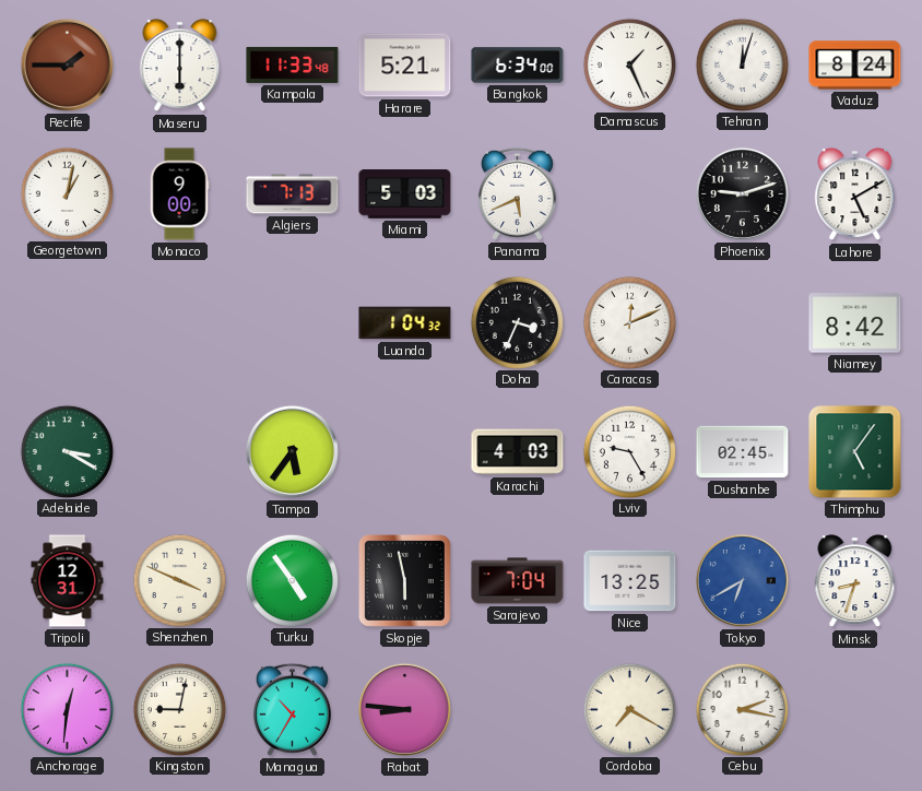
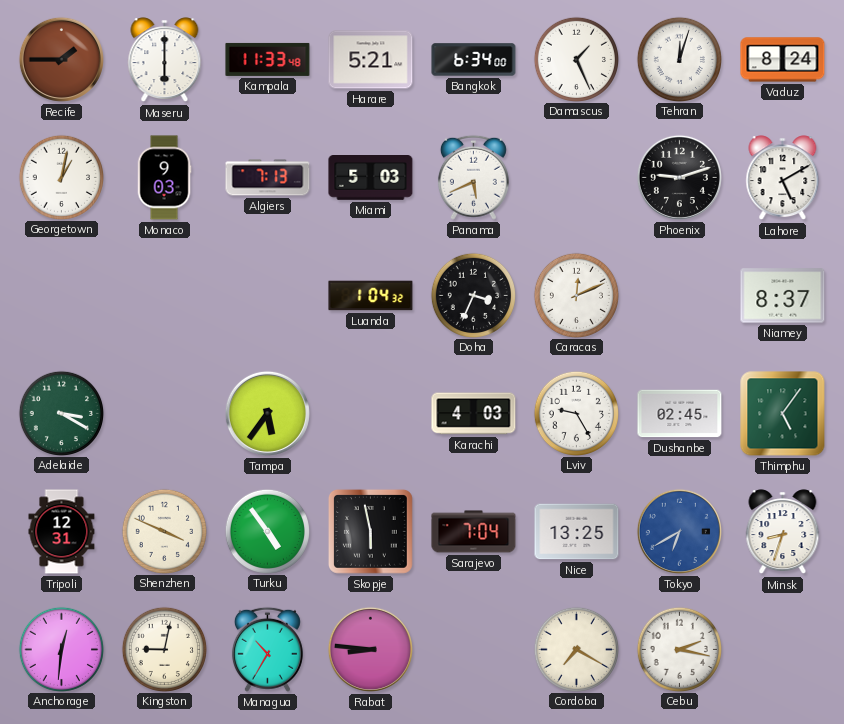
Monaco: 9:00 -> 9:03 (164, 178)
Niamey: 8:42 -> 8:37 (783, 296)
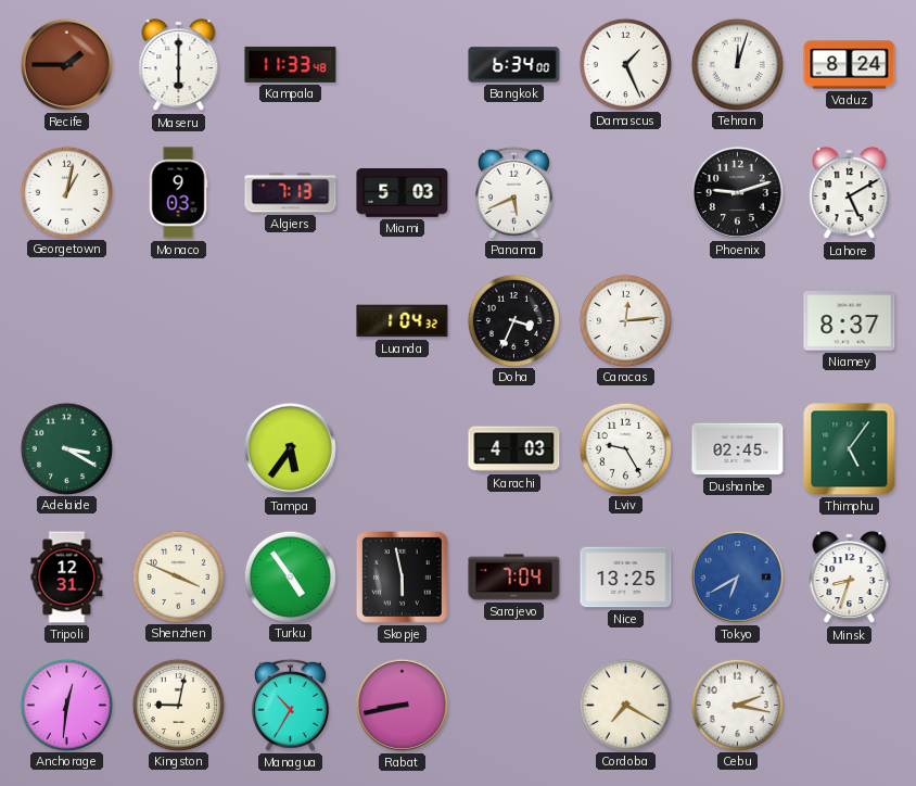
Harare: 5:21 -> none (371, 60)
Caracas: 12:11 -> 12:14 (625, 320)
Rabat: 8:46 -> 8:43 (402, 705)
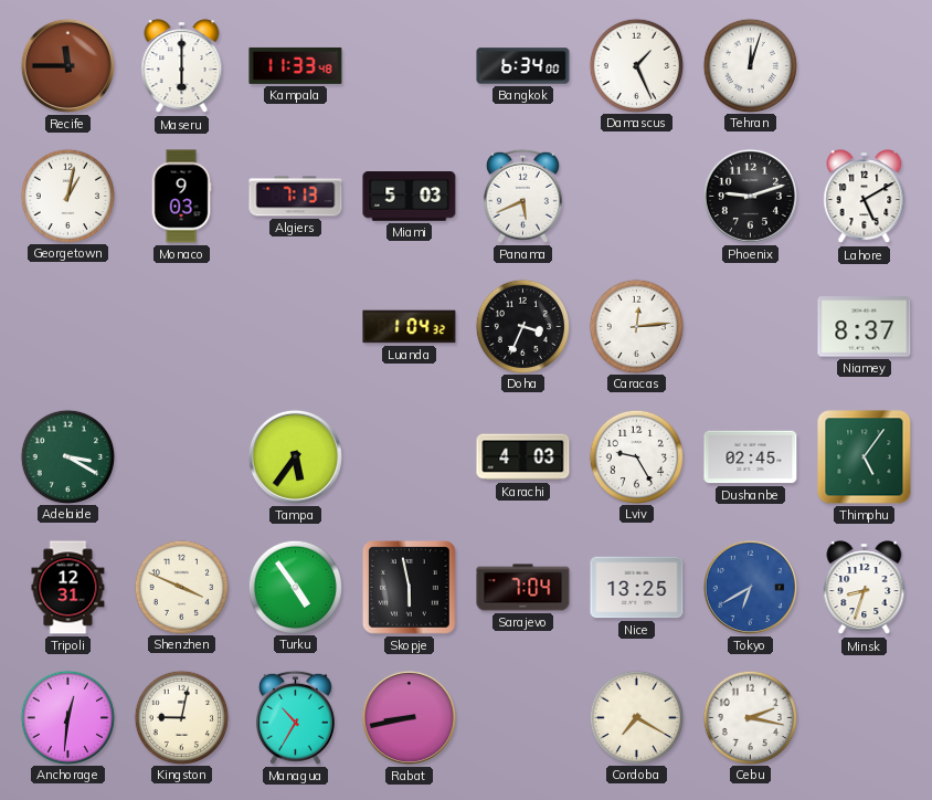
Recife: 1:45 -> 11:45 (67, 65)
Vaduz: 8:24 -> none (850, 65)
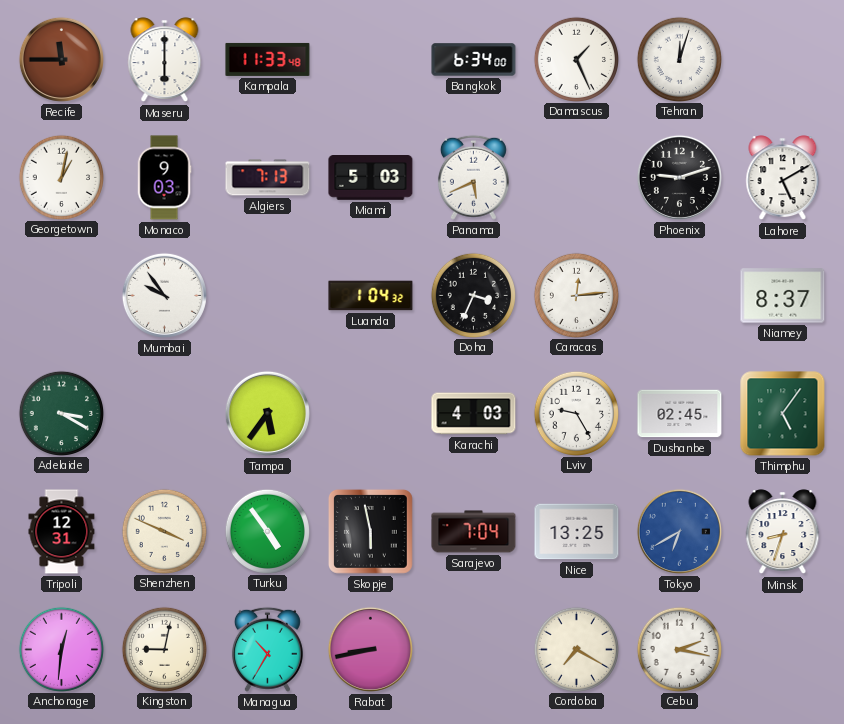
Mumbai: none -> 9:54 (164, 295)
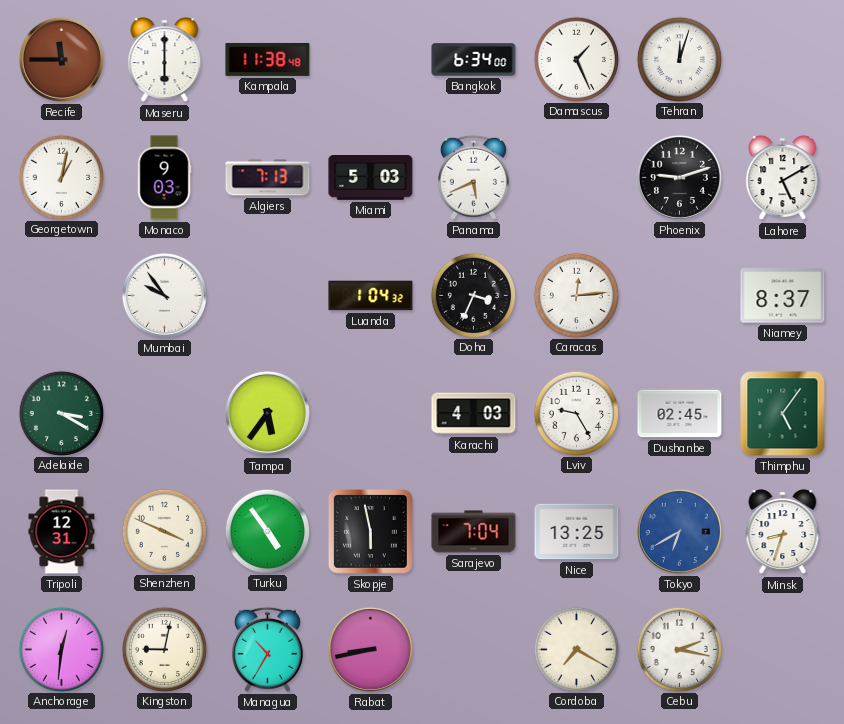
Kampala: 11:33 -> 11:38 (268, 59)
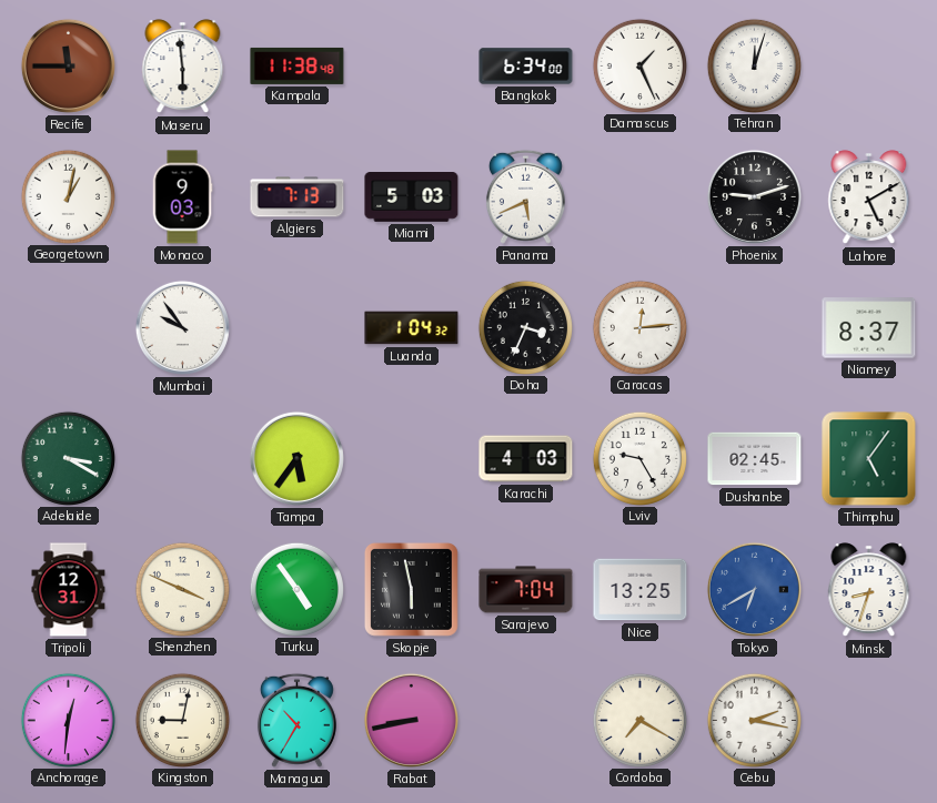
Maseru: 6:00 -> 5:59 (183, 67)
